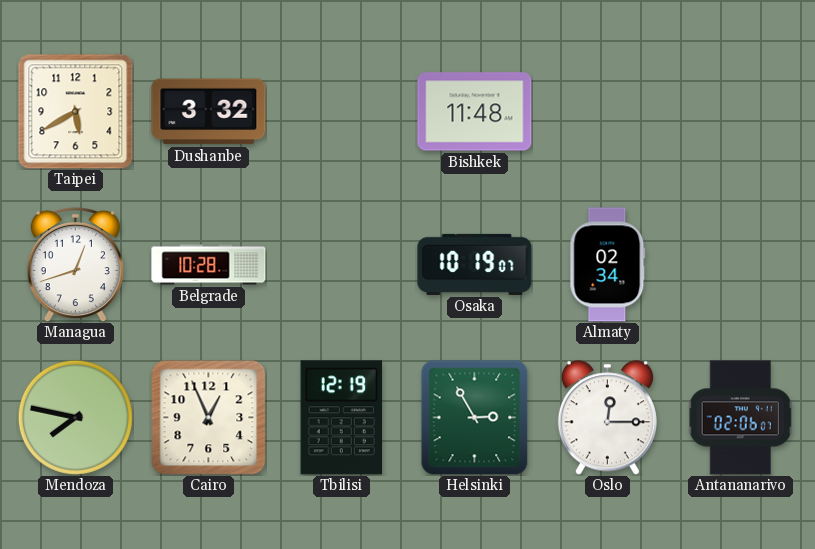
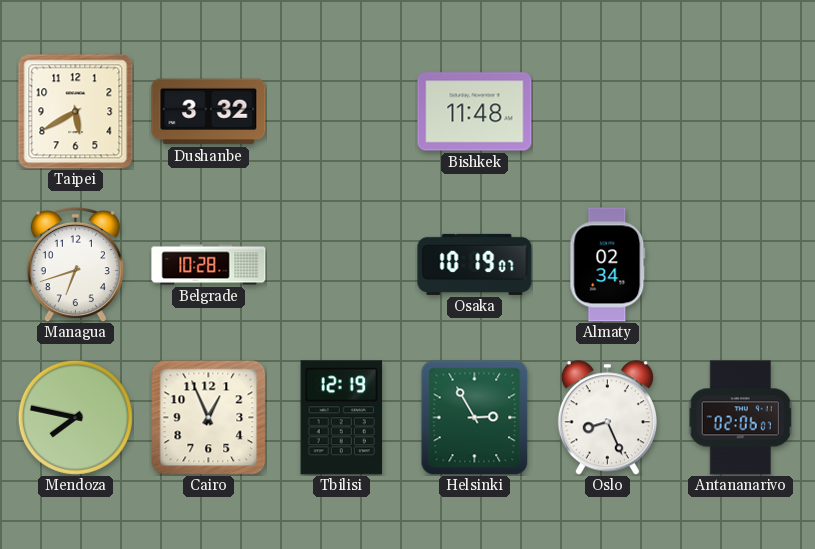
Managua: 12:42 -> 6:42 (75, 264)
Oslo: 12:15 -> 8:26 (607, 418)
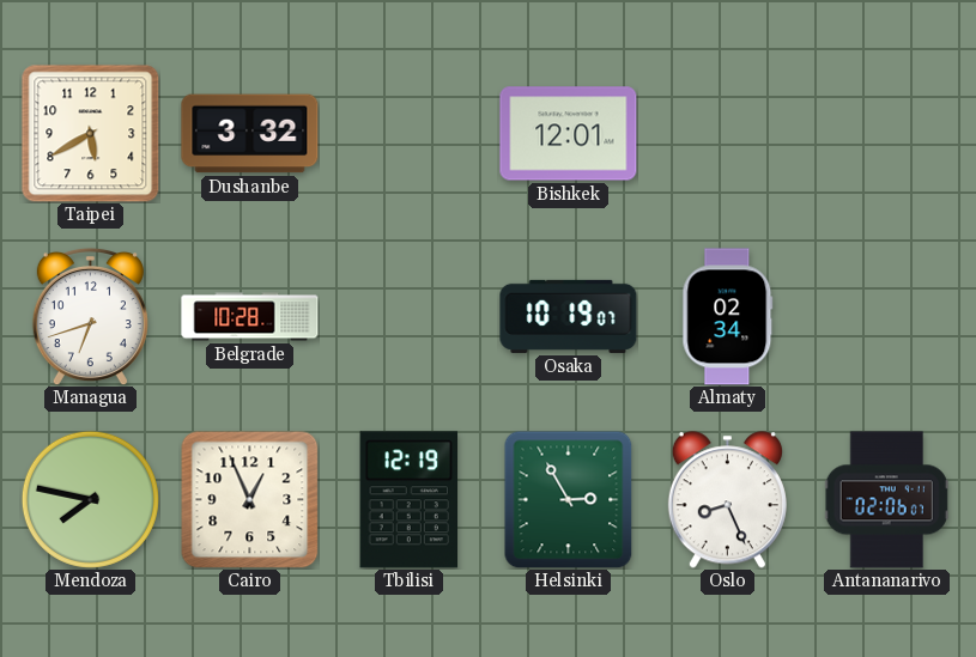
Bishkek: 11:48 -> 12:01 (569, 134)
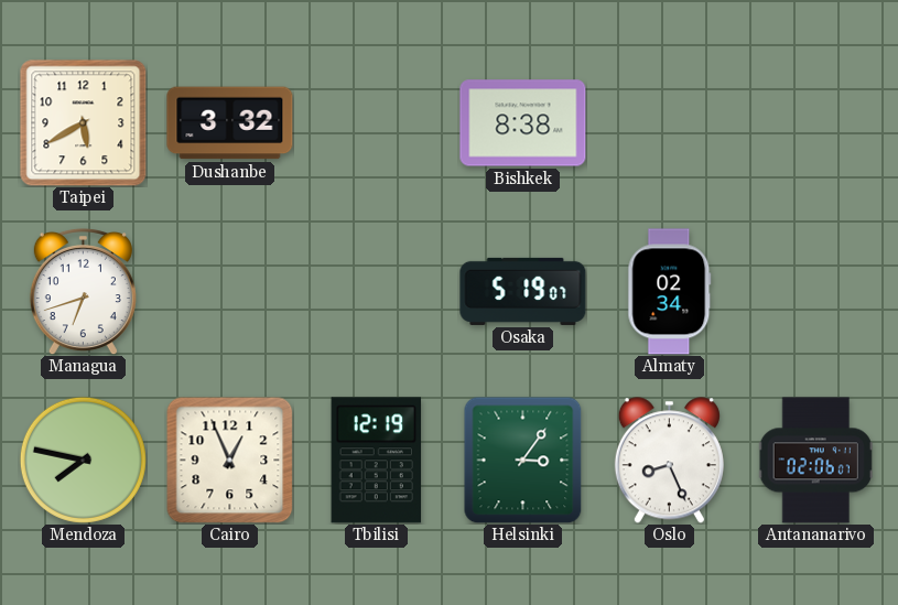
Bishkek: 12:01 -> 8:38 (523, 123)
Belgrade: 10:28 -> none (250, 317)
Osaka: 10:19 -> 5:19 (523, 291)
Helsinki: 2:55 -> 3:06 (523, 460)
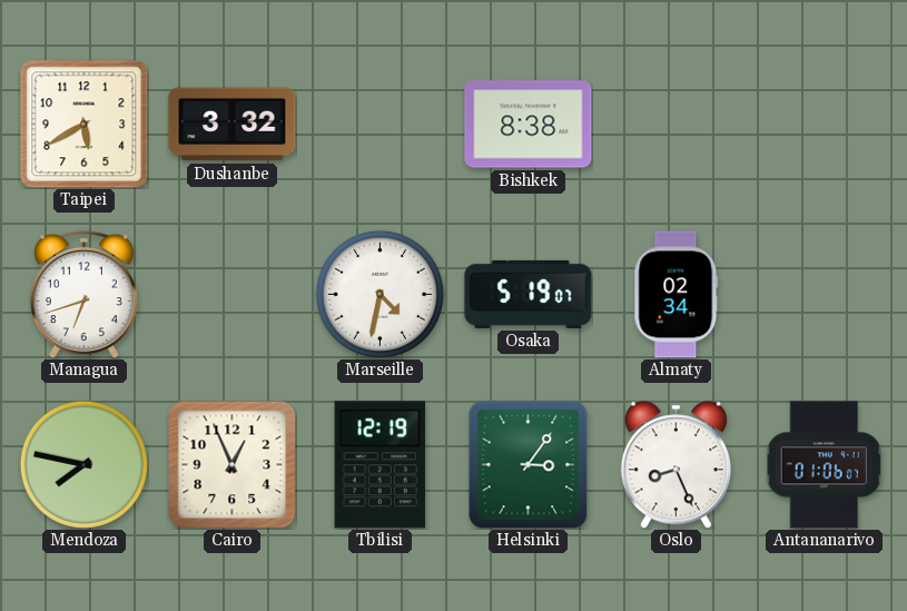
Marseille: none -> 4:32 (379, 294)
Antananarivo: 02:06 -> 01:06 (824, 465)
